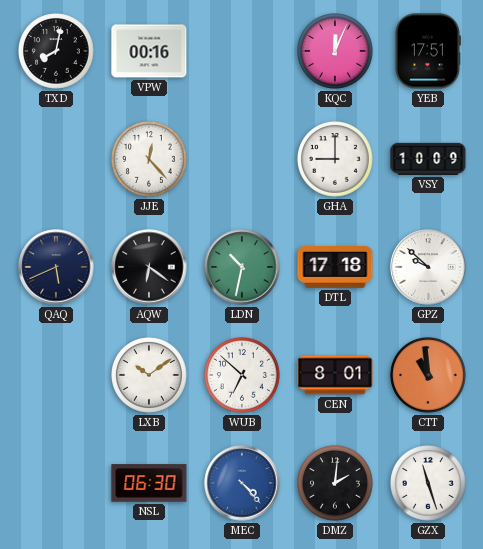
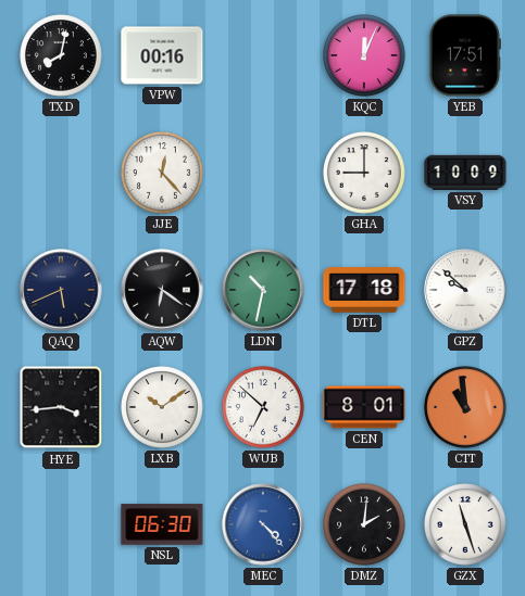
HYE: none -> 3:44 (61, 407)
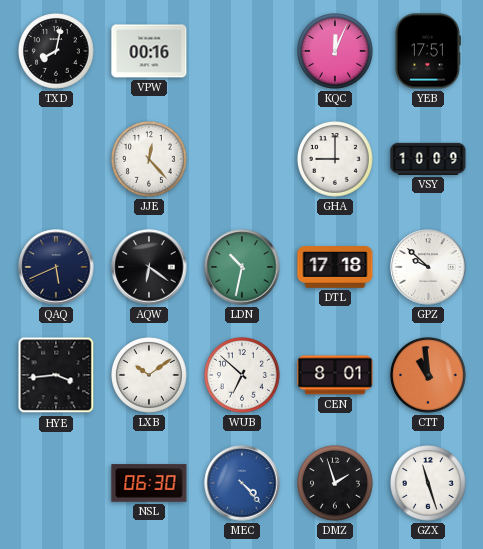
DMZ: 2:01 -> 1:57 (336, 484)
